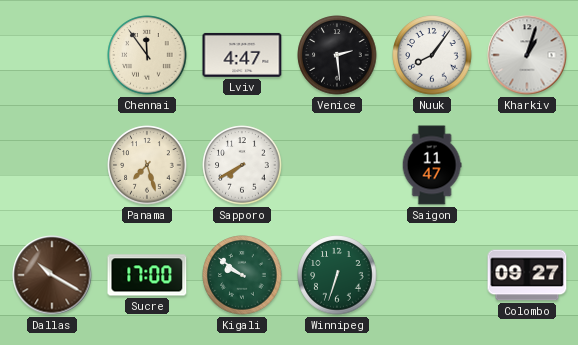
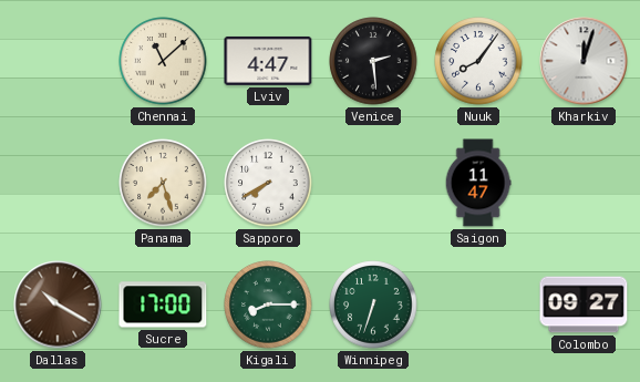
Chennai: 11:54 -> 11:08 (163, 61)
Kharkiv: 1:03 -> 12:03 (584, 61)
Kigali: 9:51 -> 8:15 (268, 304)
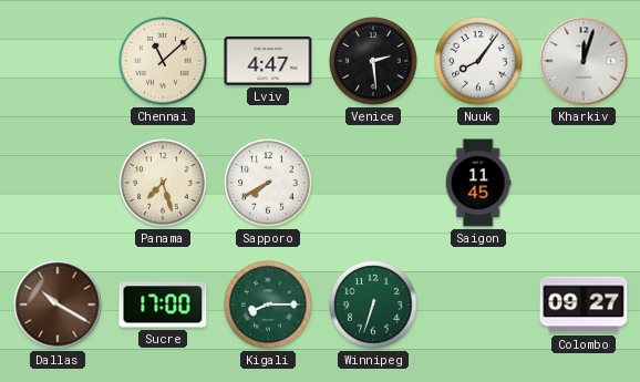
Saigon: 11:47 -> 11:45 (478, 183)
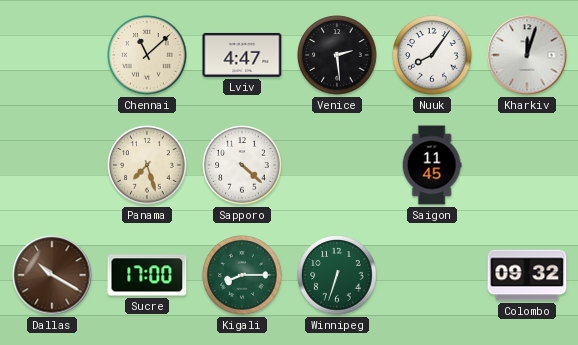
Sapporo: 7:40 -> 4:22 (242, 165)
Colombo: 09:27 -> 09:32 (527, 275)
